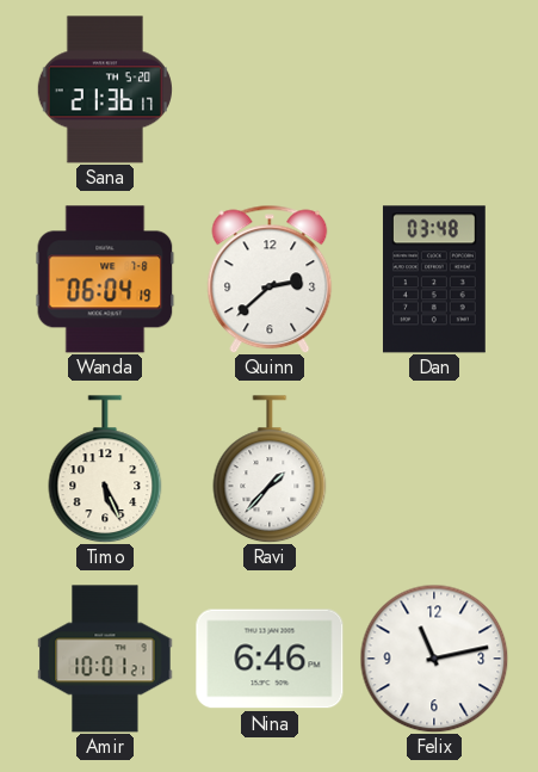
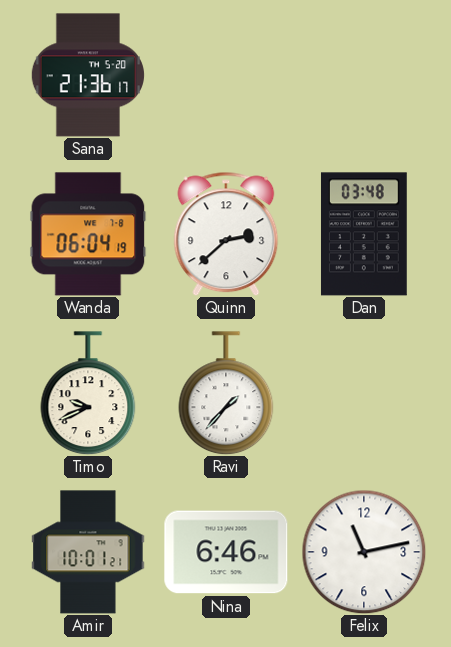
Timo: 5:26 -> 9:41 (88, 393)
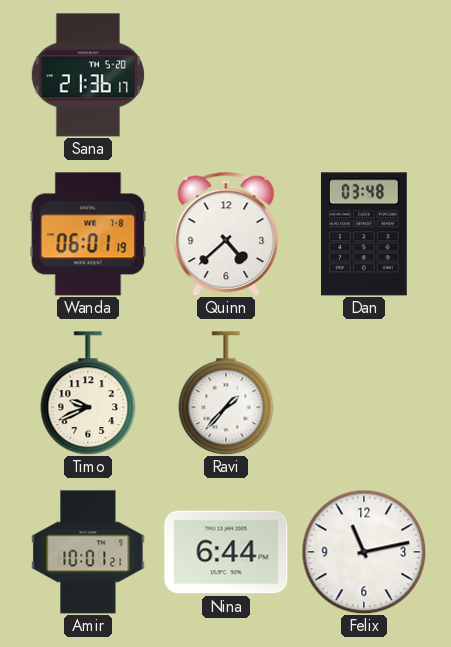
Wanda: 06:04 -> 06:01 (88, 234)
Quinn: 2:38 -> 4:38 (226, 234)
Nina: 6:46 -> 6:44 (226, 552)
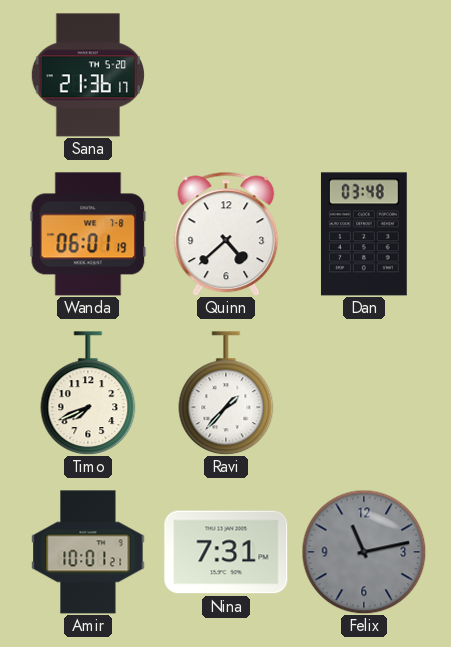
Timo: 9:41 -> 7:41 (88, 393)
Nina: 6:44 -> 7:31 (226, 552)
Felix dial: white -> grey (364, 552)
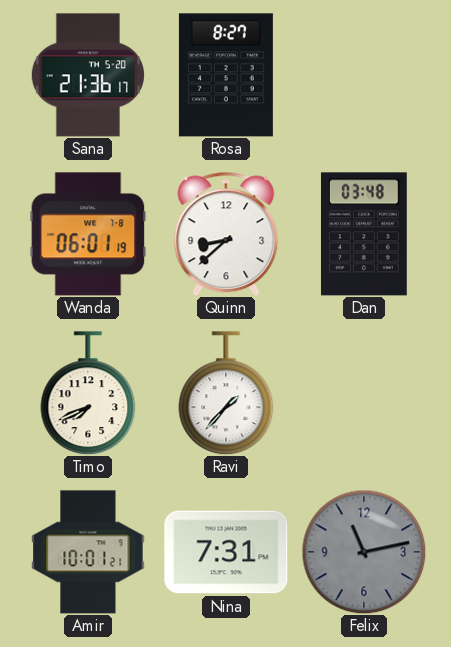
Rosa: none -> 8:27 (226, 75)
Quinn: 4:38 -> 8:38 (226, 234)
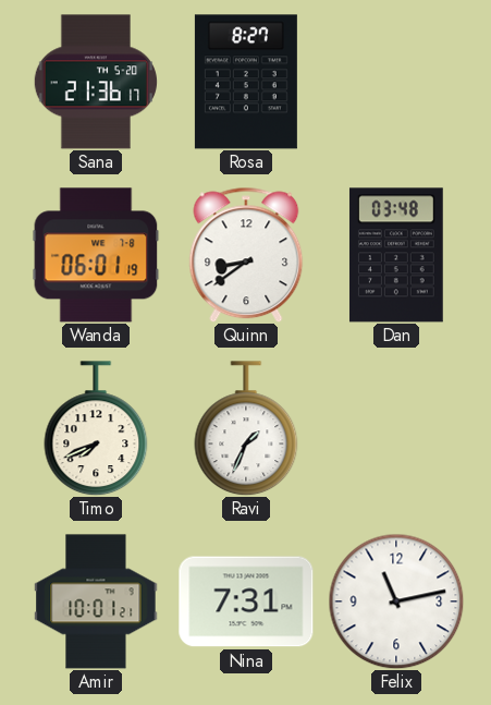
Quinn: 8:38 -> 8:39 (246, 255)
Ravi: 1:37 -> 1:34 (246, 428)
Felix dial: grey -> white (396, 601)
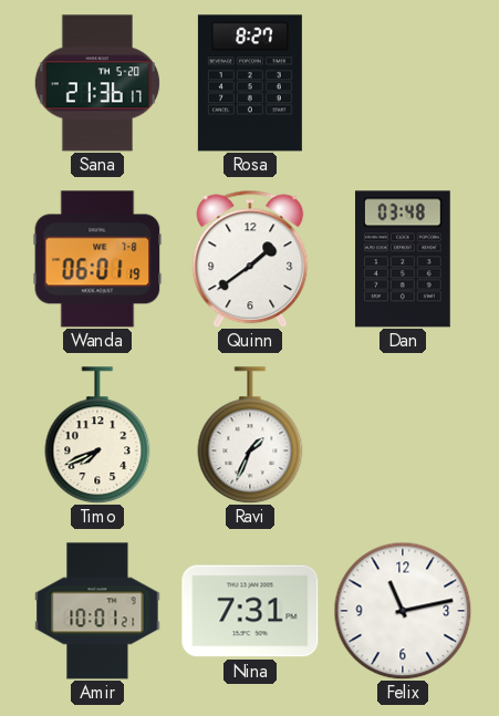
Quinn: 8:39 -> 1:39 (250, 259)
